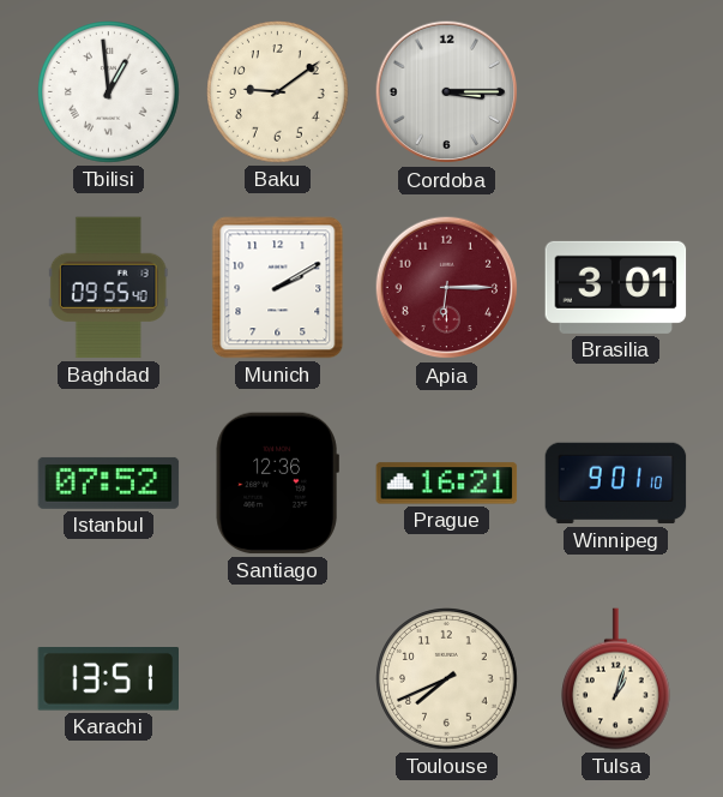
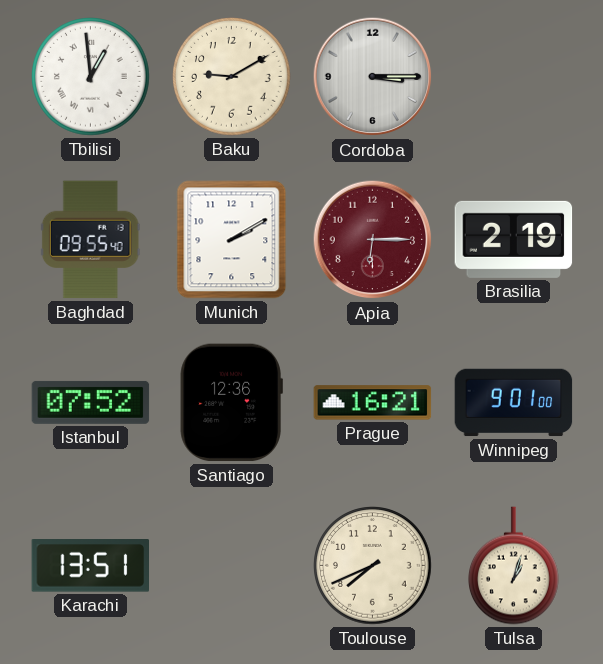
Baku: 9:09 -> 9:10 (232, 77)
Brasilia: 3:01 -> 2:19 (514, 239)
Winnipeg: 9:01:10 -> 9:01:00 (514, 403)
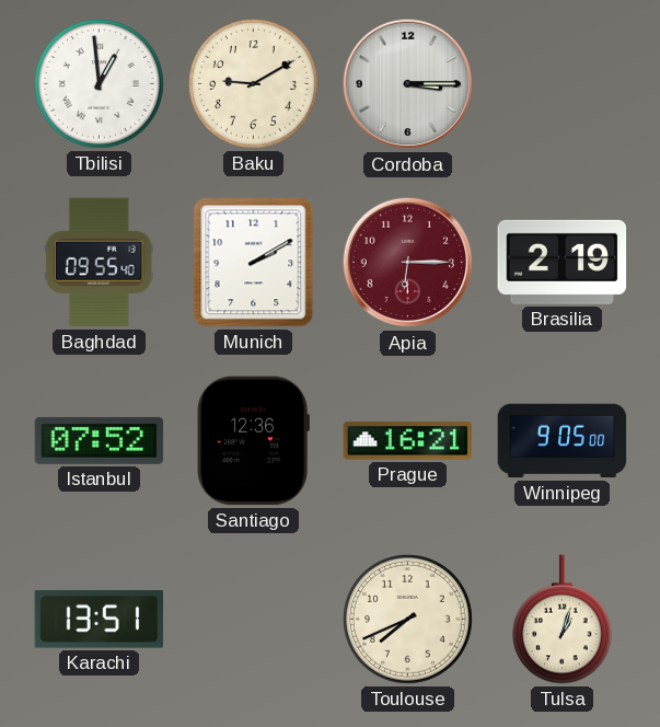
Winnipeg: 9:01 -> 9:05 (563, 441)
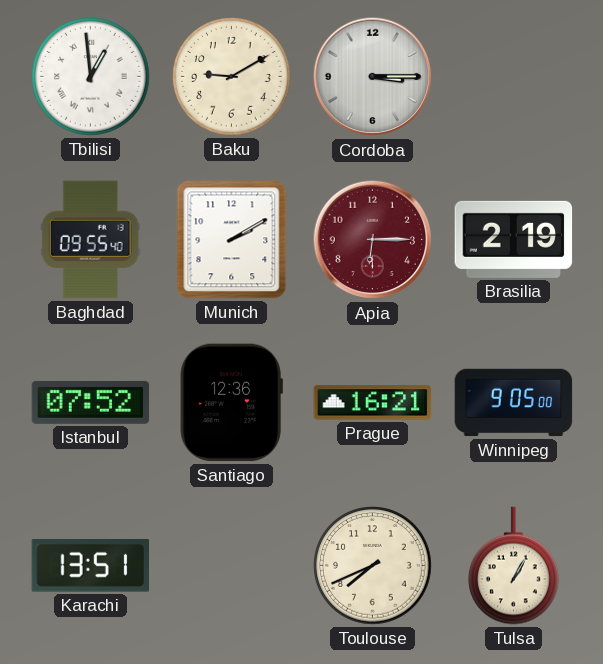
Tulsa: 1:03 -> 1:05 (514, 566)
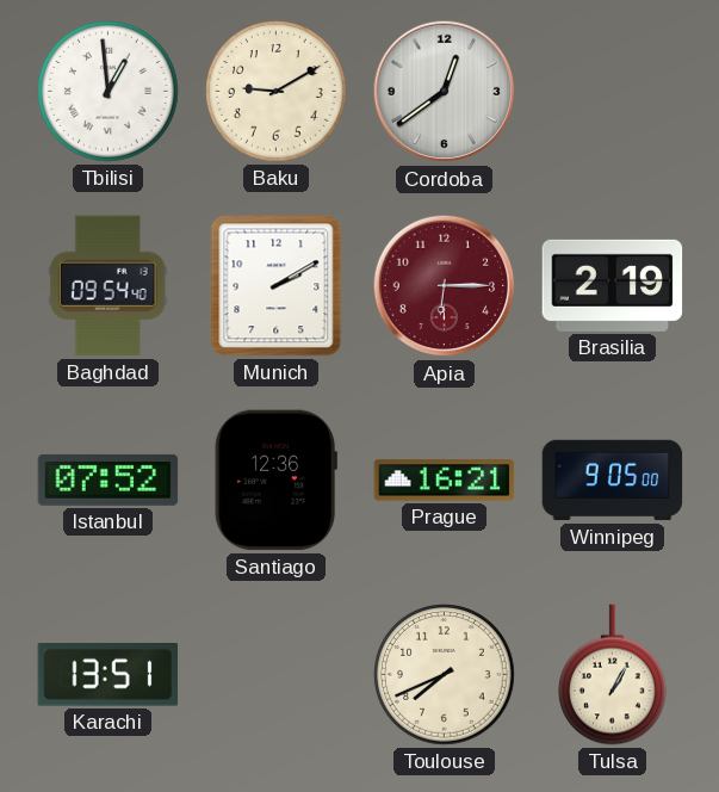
Cordoba: 3:15 -> 12:39 (445, 92)
Baghdad: 09:55 -> 09:54 (107, 286)
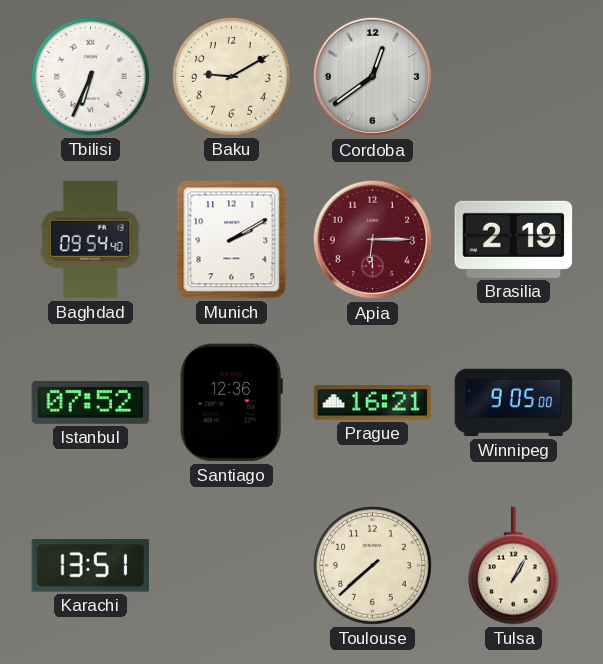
Tbilisi: 12:59 -> 6:34 (91, 77)
Toulouse: 7:41 -> 7:38 (373, 566)
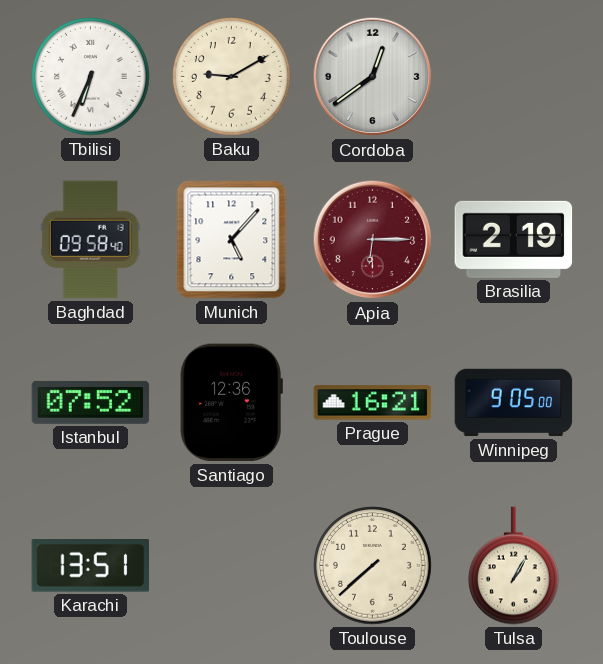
Baghdad: 09:54 -> 09:58 (90, 240)
Munich: 2:10 -> 5:07 (232, 240)
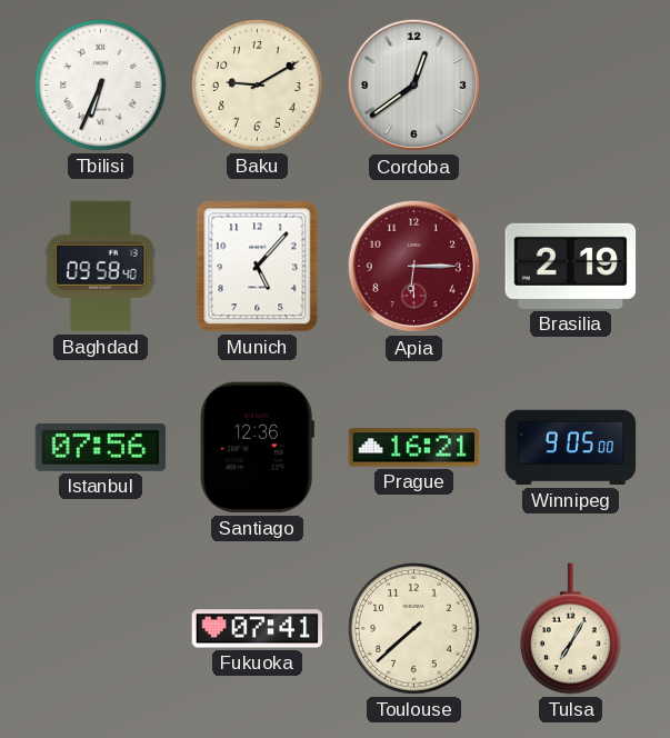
Istanbul: 07:52 -> 07:56 (101, 447)
Karachi: 13:51 -> none (90, 566)
Fukuoka: none -> 07:41 (258, 629)
Tulsa: 1:05 -> 7:05 (571, 629)
